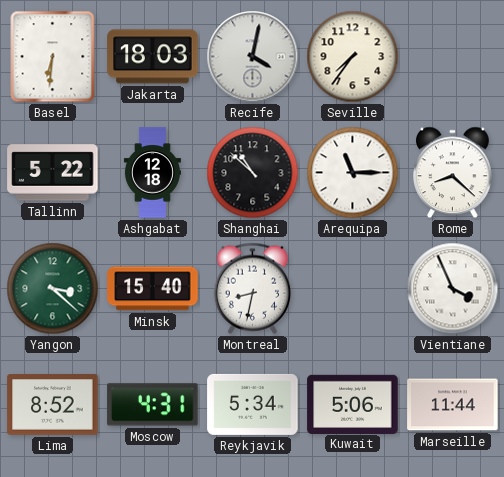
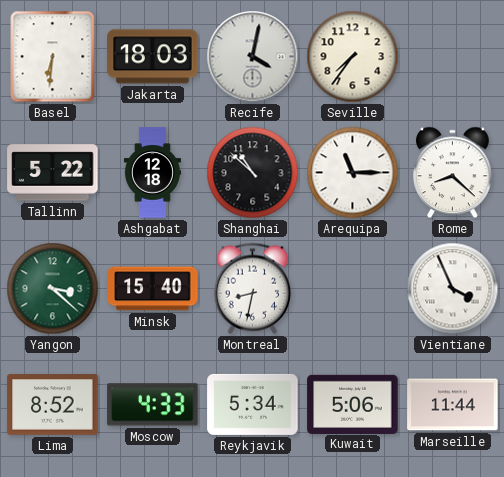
Moscow: 4:31 -> 4:33 (153, 405)
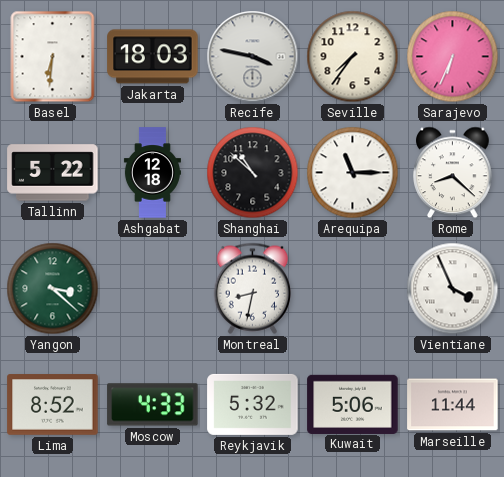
Recife: 4:02 -> 3:47 (253, 57)
Sarajevo: none -> 6:34 (453, 57)
Minsk: 15:40 -> none (153, 289)
Reykjavik: 5:34 -> 5:32 (253, 404)
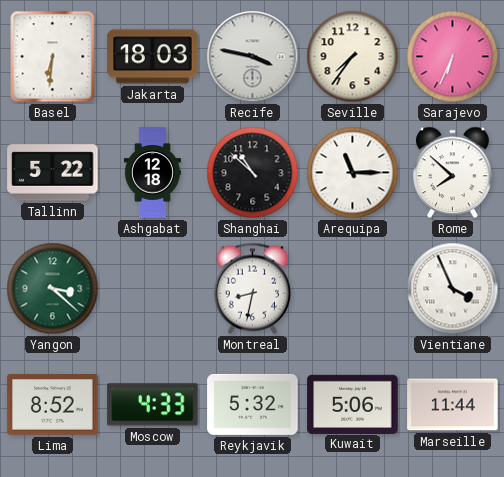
Rome: 8:22 -> 7:52 (453, 173)
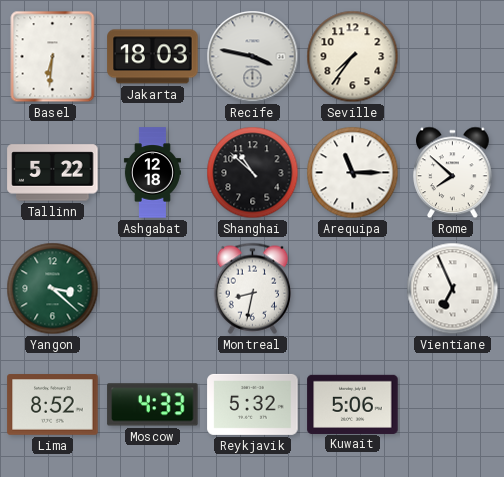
Sarajevo: 6:34 -> none (453, 57)
Vientiane: 3:56 -> 6:56 (453, 289)
Marseille: 11:44 -> none (453, 405)
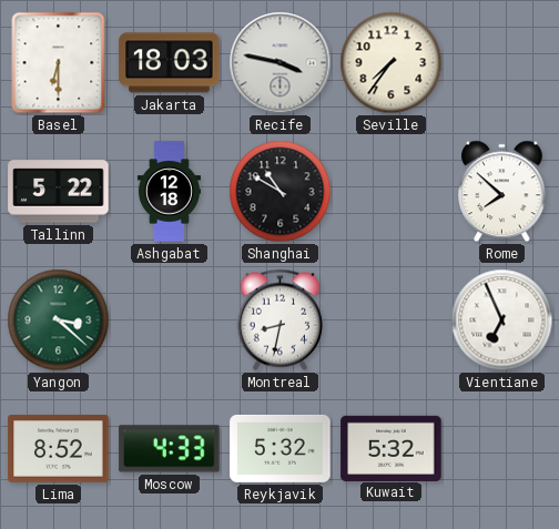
Basel: 6:31 -> 6:30 (59, 63)
Shanghai: 10:52 -> 10:50 (281, 192)
Arequipa: 11:15 -> none (353, 173)
Kuwait: 5:06 -> 5:32 (392, 448)
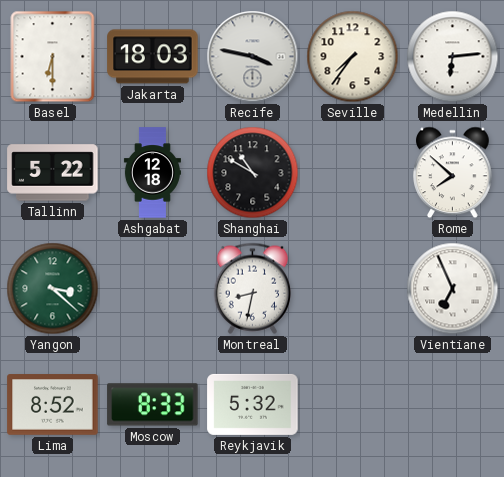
Medellin: none -> 6:14 (453, 57)
Moscow: 4:33 -> 8:33 (153, 405)
Kuwait: 5:32 -> none (392, 448)
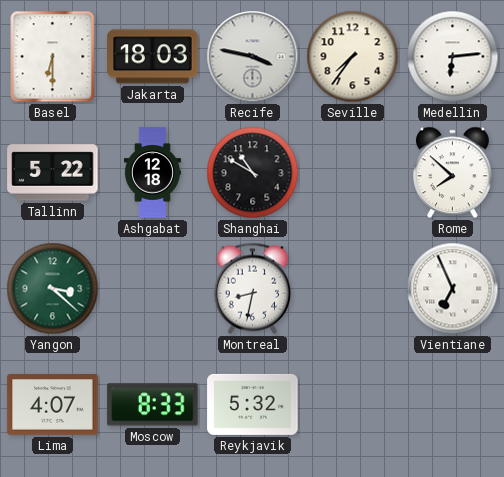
Lima: 8:52 -> 4:07 (53, 405)
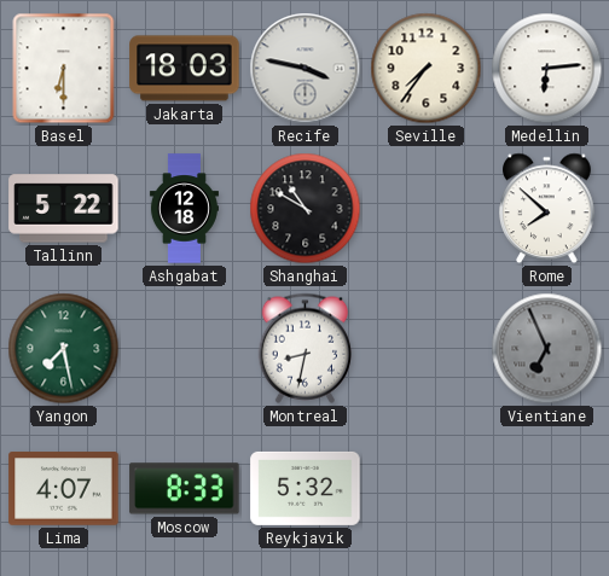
Yangon: 3:22 -> 7:28 (64, 349)
Vientiane dial: white -> grey (547, 349)
